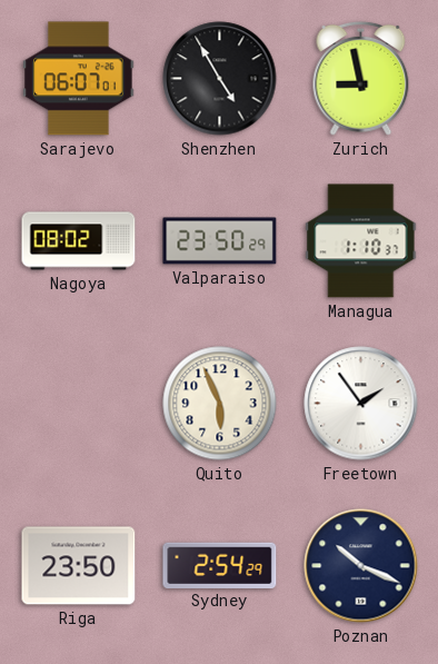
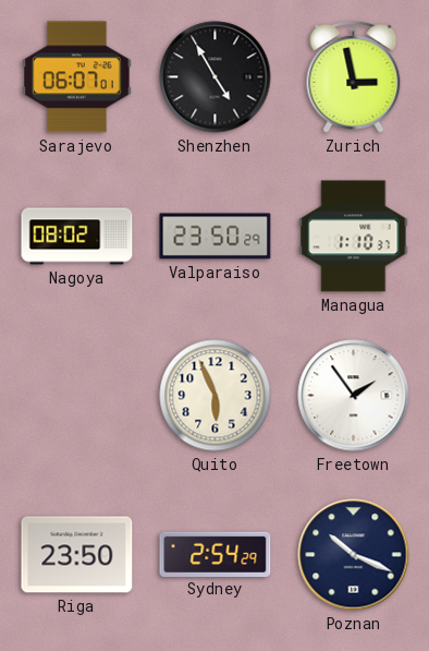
Zurich: 8:58 -> 2:58 (354, 76)
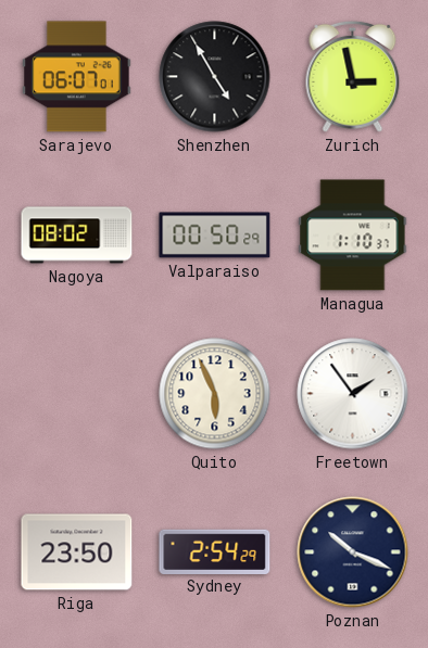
Valparaiso: 23:50 -> 00:50 (215, 236)
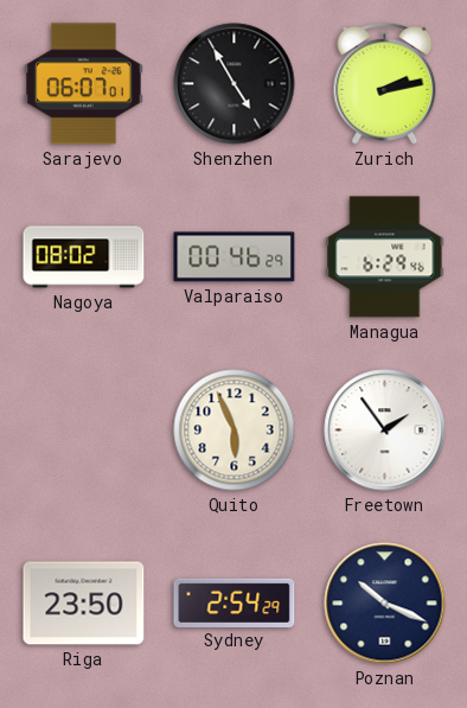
Zurich: 2:58 -> 2:13 (385, 83)
Valparaiso: 00:50 -> 00:46 (235, 257)
Managua: 1:10 -> 6:29 (385, 257)
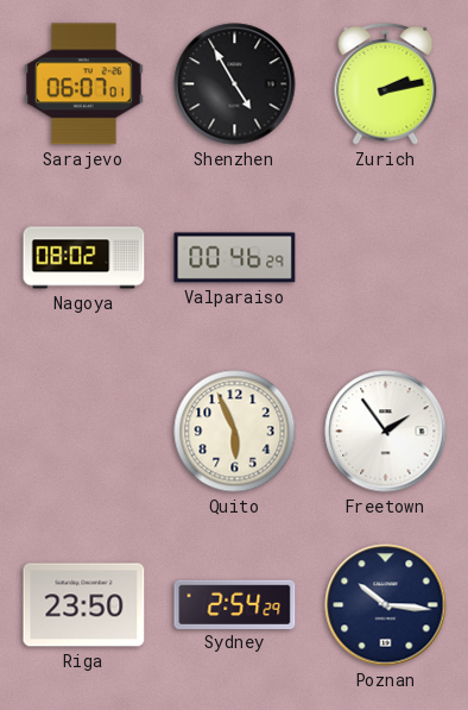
Managua: 6:29 -> none (385, 257)
Poznan: 10:19 -> 10:16 (386, 605)
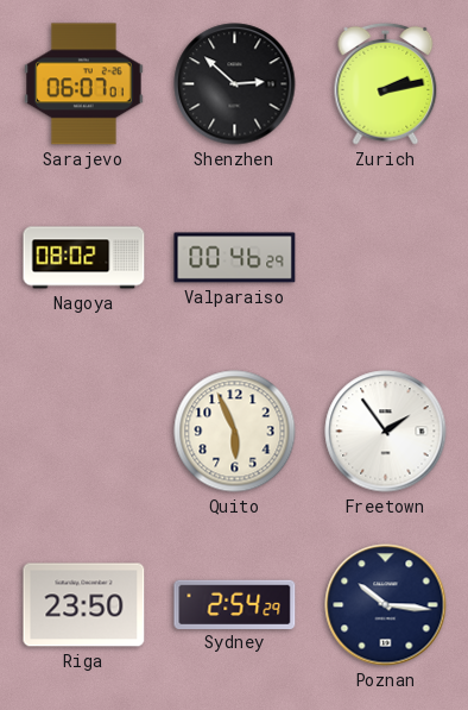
Shenzhen: 4:55 -> 2:52 (235, 84)
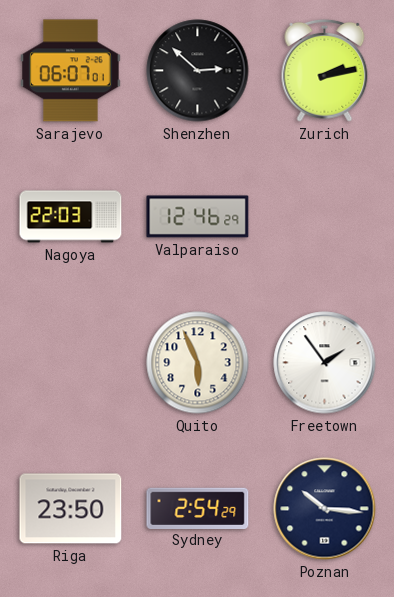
Nagoya: 08:02 -> 22:03 (71, 217)
Valparaiso: 00:46 -> 12:46 (198, 217)
